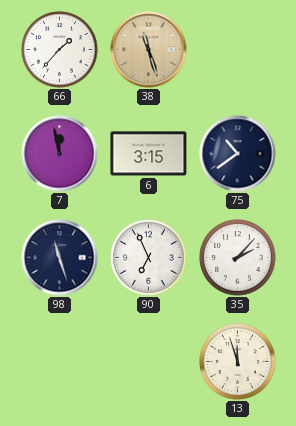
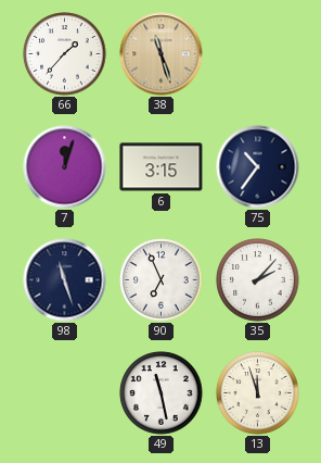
7: 11:58 -> 12:03 (65, 167)
75: 10:39 -> 10:36 (258, 167)
49: none -> 11:28 (162, 393)
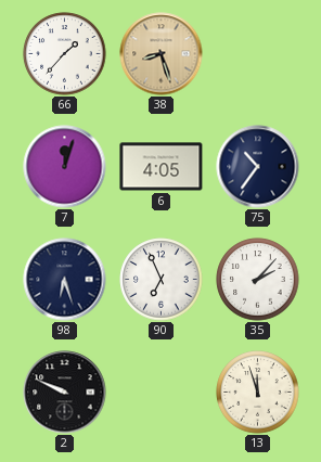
38: 11:27 -> 8:27 (162, 54)
6: 3:15 -> 4:05 (162, 167)
98: 11:27 -> 6:27 (65, 280)
2: none -> 9:49 (65, 393)
49: 11:28 -> none (162, 393)
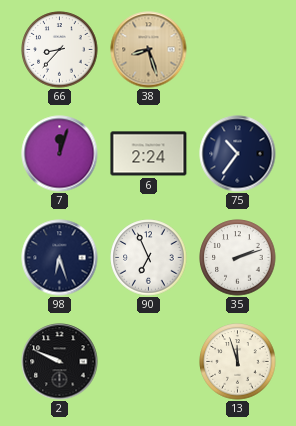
66: 1:37 -> 8:37 (60, 50)
6: 4:05 -> 2:24 (149, 154)
35: 2:07 -> 2:12 (238, 258)
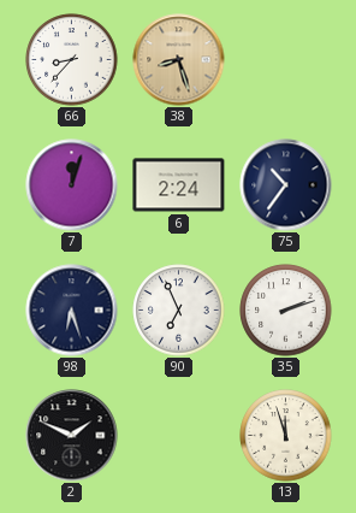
2: 9:49 -> 1:49 (72, 436)
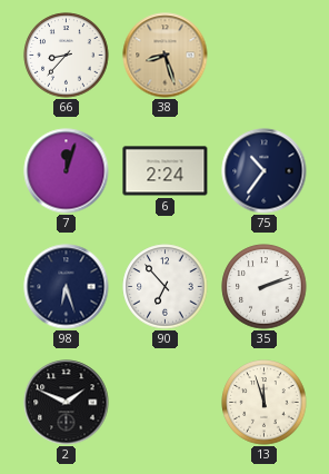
90: 6:56 -> 6:53 (166, 287)
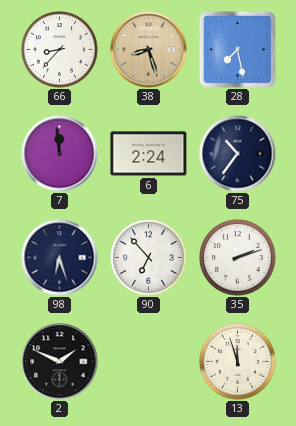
28: none -> 7:28 (237, 49)
7: 12:03 -> 11:59 (60, 154)
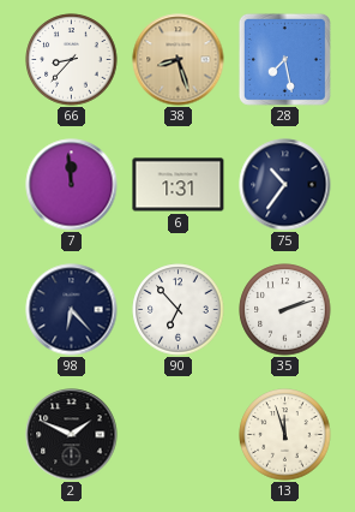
6: 2:24 -> 1:31 (179, 185)
98: 6:27 -> 6:23 (72, 310)
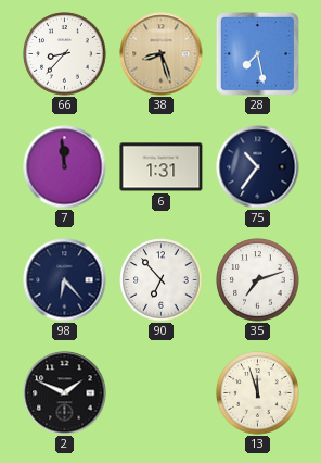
35: 2:12 -> 7:12 (258, 280)
